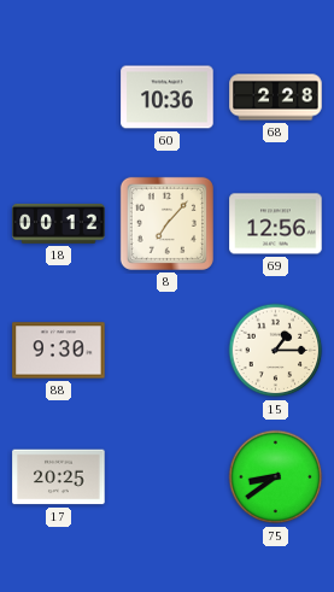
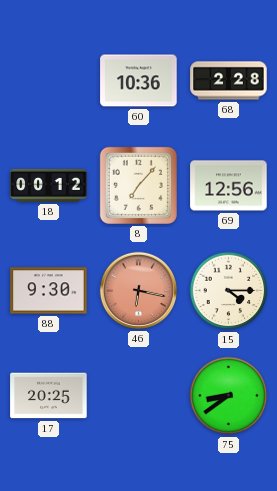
46: none -> 6:17 (138, 290)
15: 1:15 -> 4:15 (229, 291)
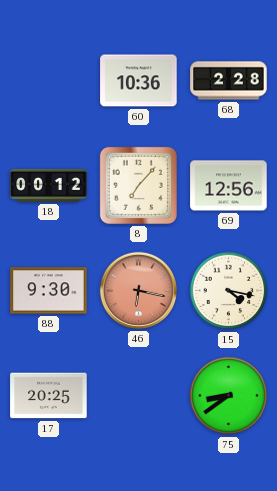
15: 4:15 -> 4:17 (229, 291)
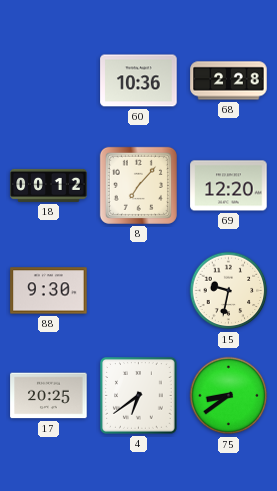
69: 12:56 -> 12:20 (229, 186)
46: 6:17 -> none (138, 290)
15: 4:17 -> 9:32 (229, 291)
4: none -> 6:39 (139, 396)
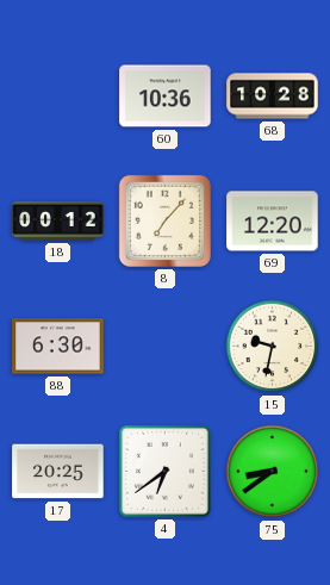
68: 2:28 -> 10:28 (273, 97)
88: 9:30 -> 6:30 (58, 347)
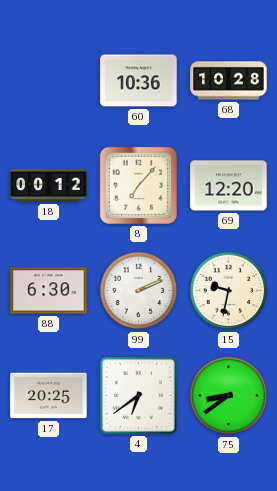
99: none -> 2:11 (139, 291)
